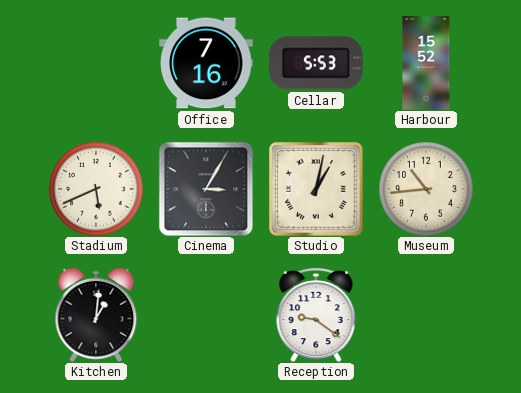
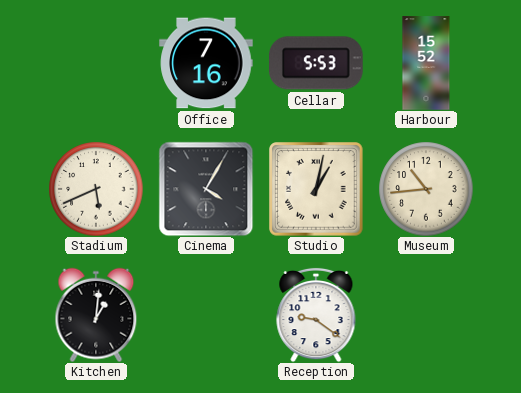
Cinema: 3:05 -> 4:05 (206, 189)
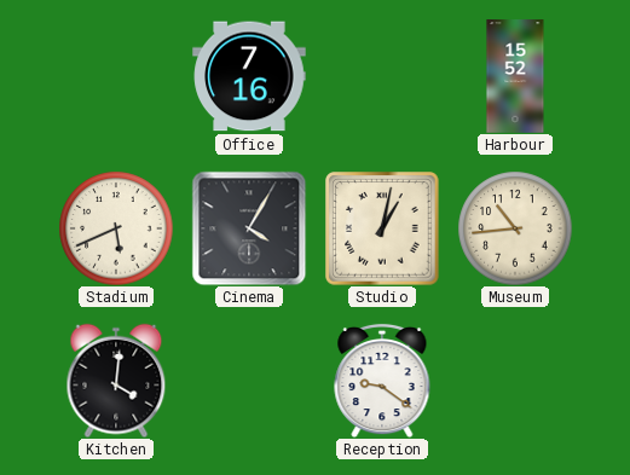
Cellar: 5:53 -> none (317, 63)
Kitchen: 1:01 -> 4:01 (116, 381)
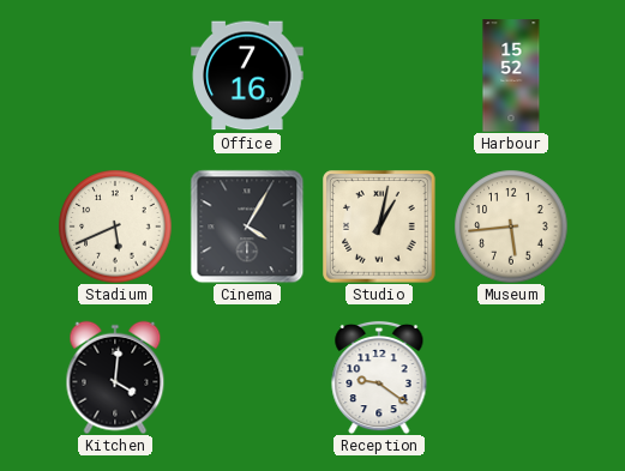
Museum: 10:44 -> 5:44 (511, 227)
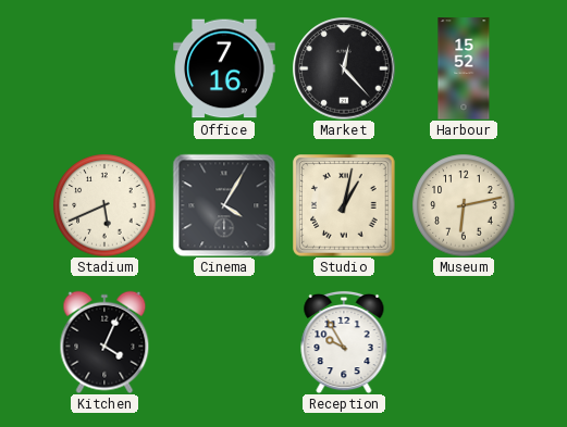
Market: none -> 12:23 (344, 68)
Museum: 5:44 -> 6:13 (464, 205)
Kitchen: 4:01 -> 4:04 (104, 342)
Reception: 9:21 -> 9:55 (344, 342)
